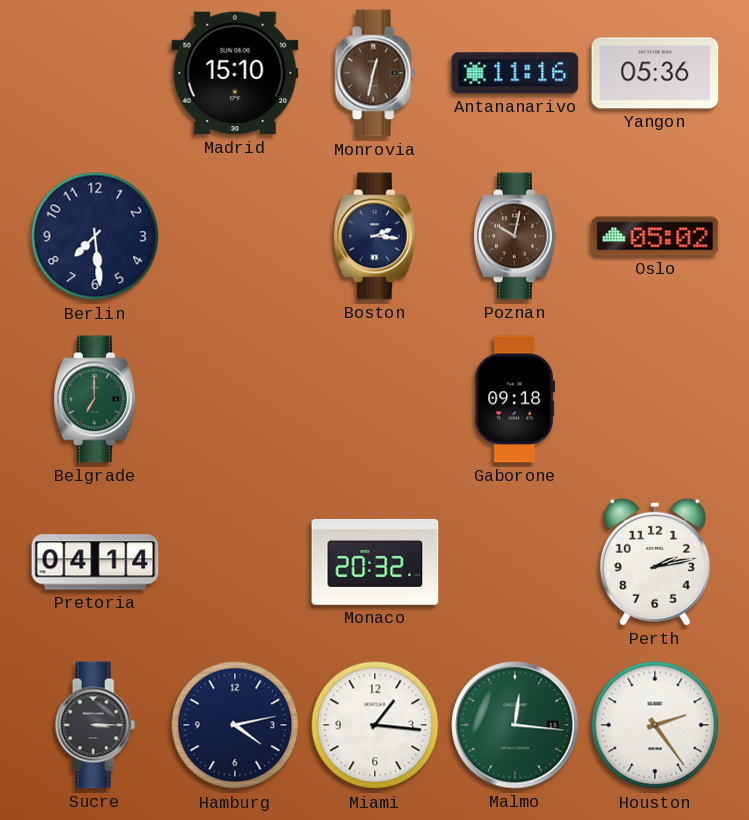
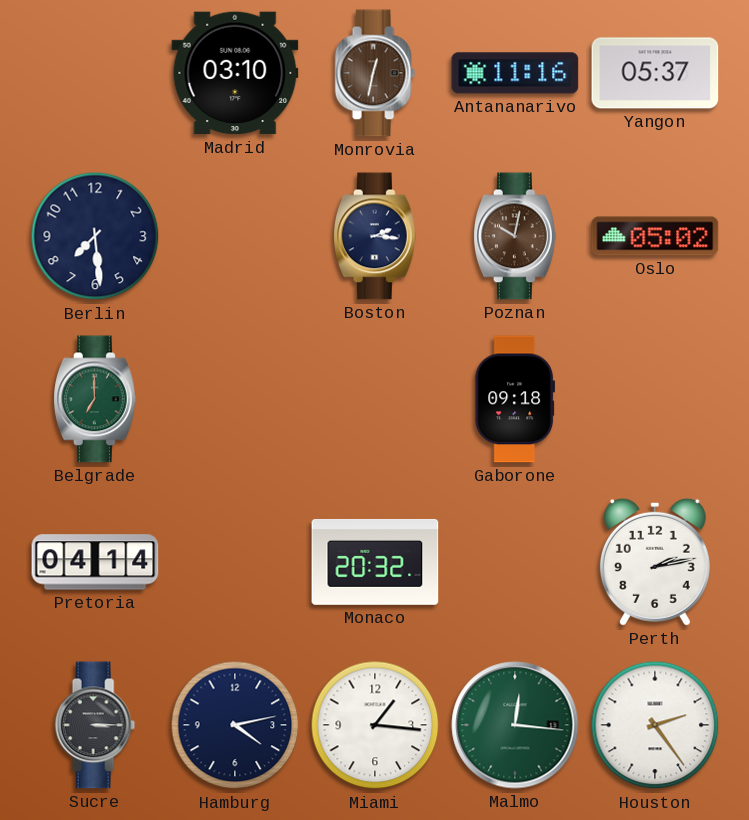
Madrid: 15:10 -> 03:10 (235, 73)
Yangon: 05:36 -> 05:37 (655, 73)
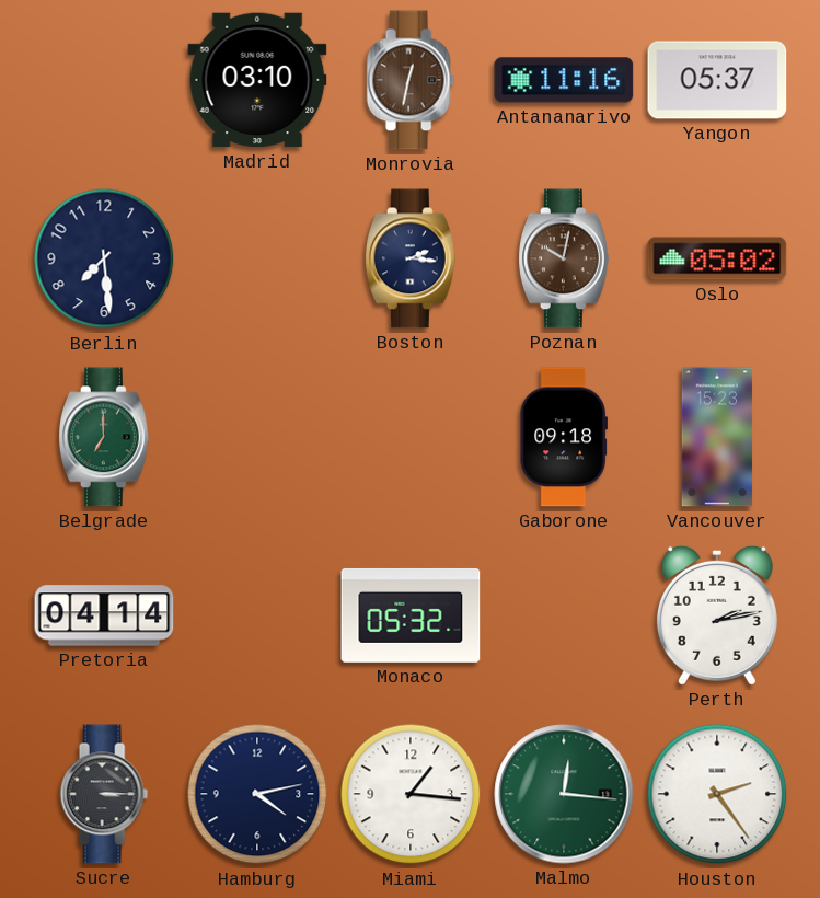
Vancouver: none -> 15:23 (717, 437)
Monaco: 20:32 -> 05:32 (411, 615)
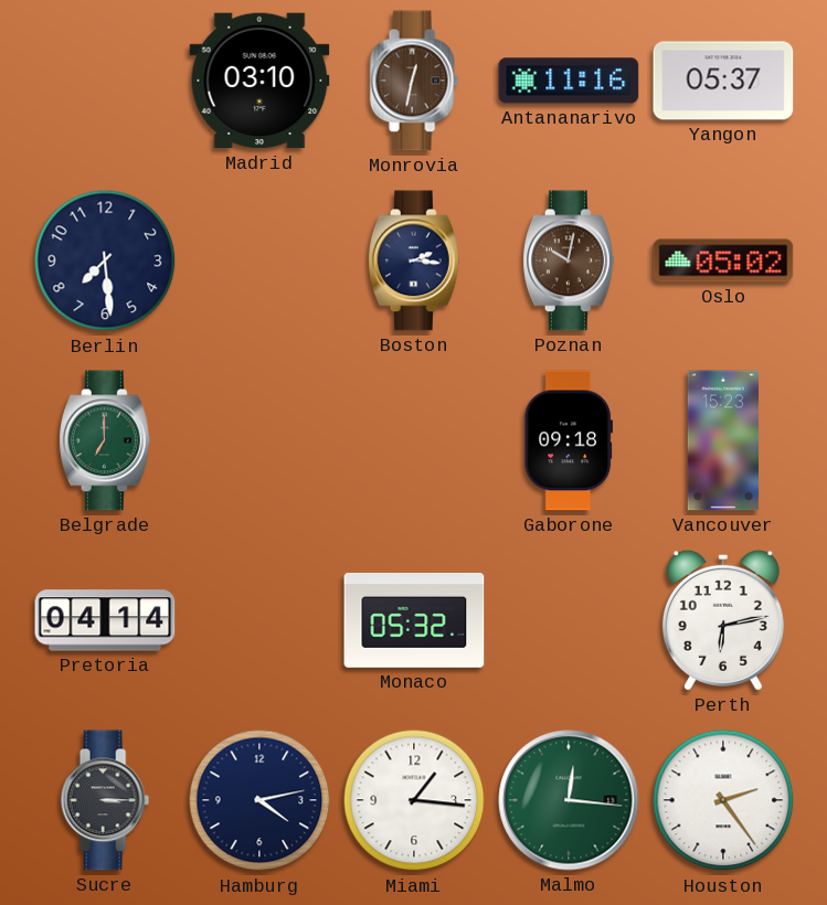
Perth: 2:13 -> 6:13 (723, 620)
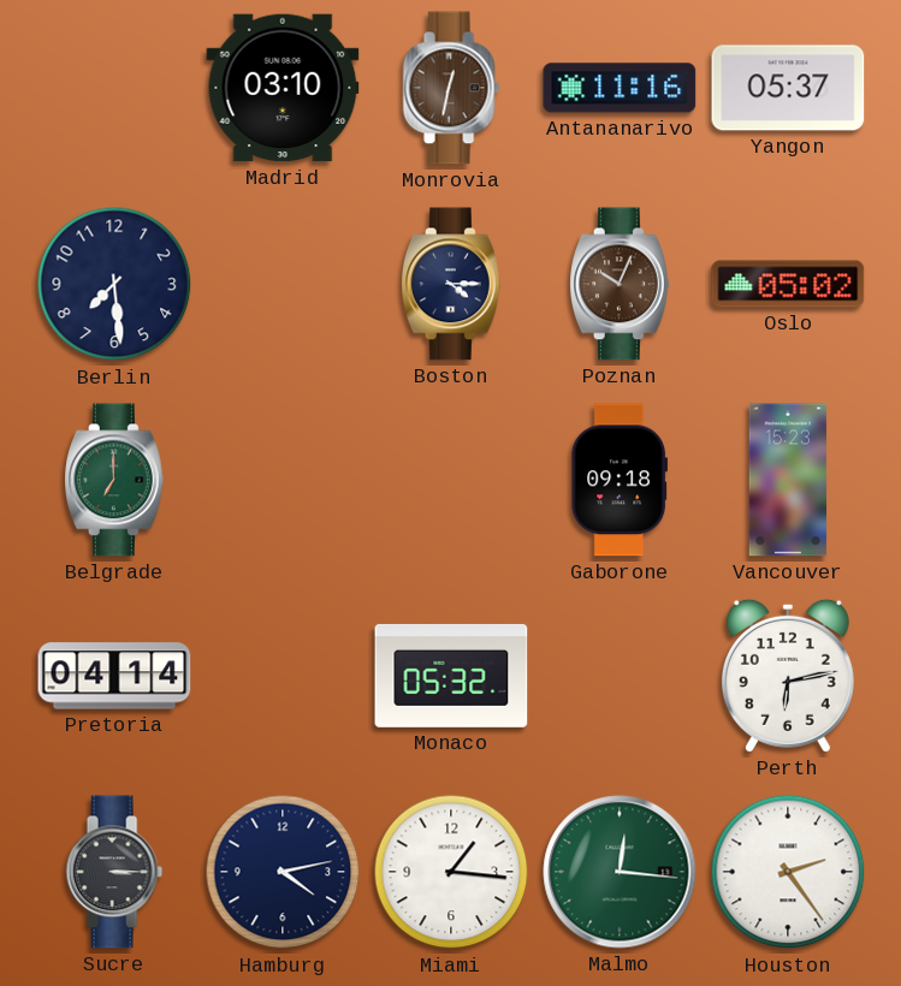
Boston: 2:16 -> 4:15 (452, 284)
Poznan: 10:02 -> 10:04 (621, 284)
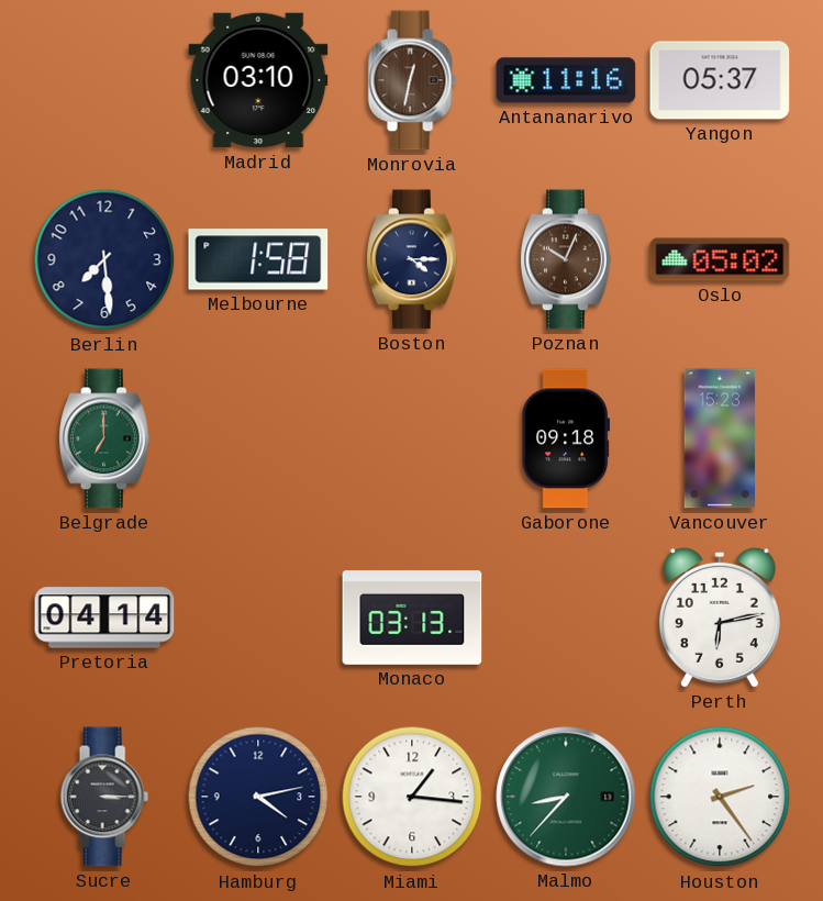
Melbourne: none -> 1:58 (258, 259)
Monaco: 05:32 -> 03:13 (412, 618)
Malmo: 12:16 -> 8:37 (566, 797)
